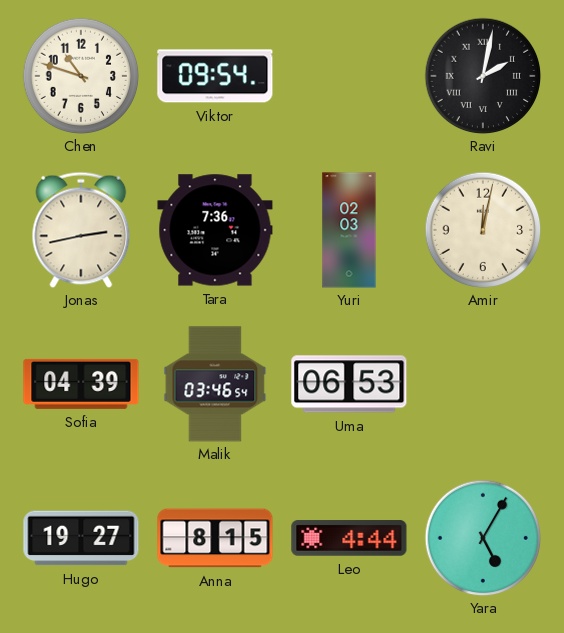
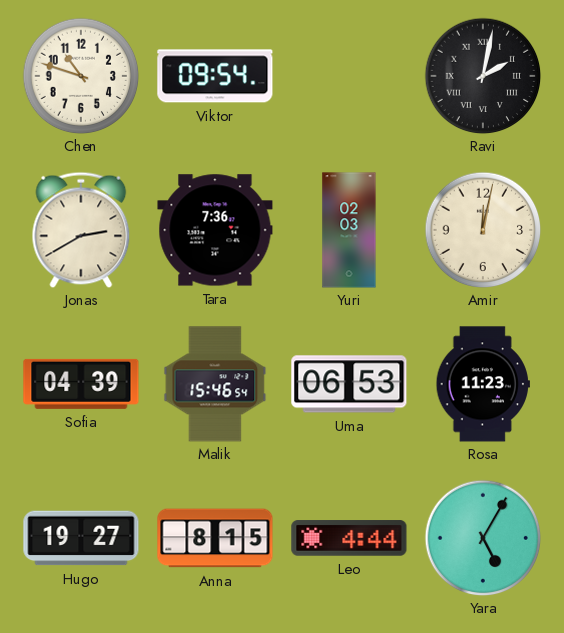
Jonas: 2:43 -> 2:40 (81, 230)
Malik: 03:46 -> 15:46 (215, 384)
Rosa: none -> 11:23 (483, 384)
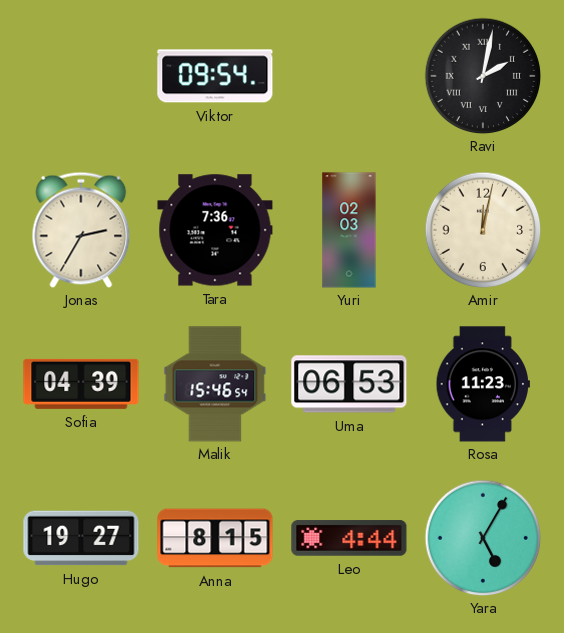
Chen: 10:48 -> none (81, 76)
Jonas: 2:40 -> 2:35 (81, 230)
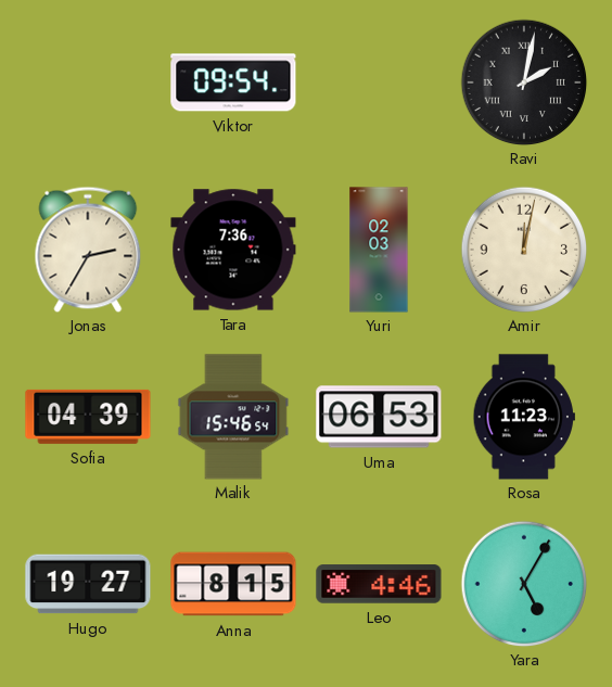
Leo: 4:44 -> 4:46 (379, 584)
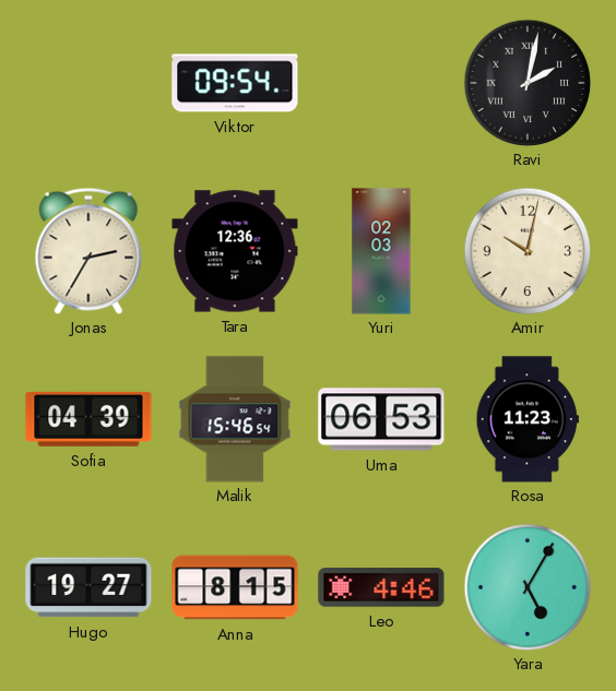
Tara: 7:36 -> 12:36 (235, 251)
Amir: 12:02 -> 10:02 (528, 251)
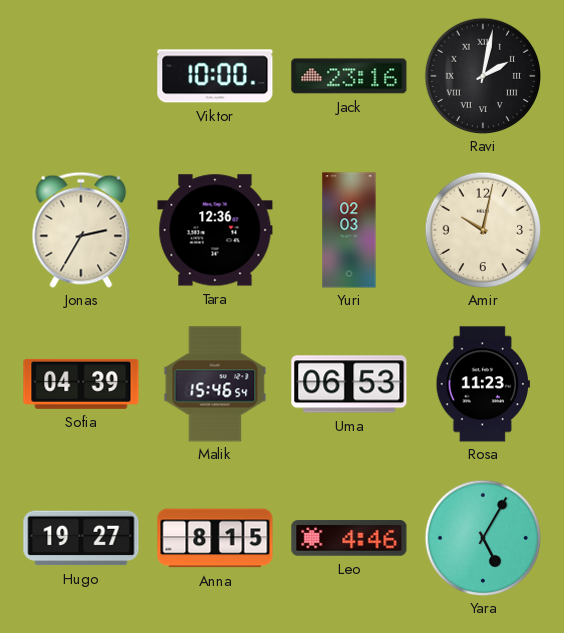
Viktor: 09:54 -> 10:00 (215, 76)
Jack: none -> 23:16 (349, 76)
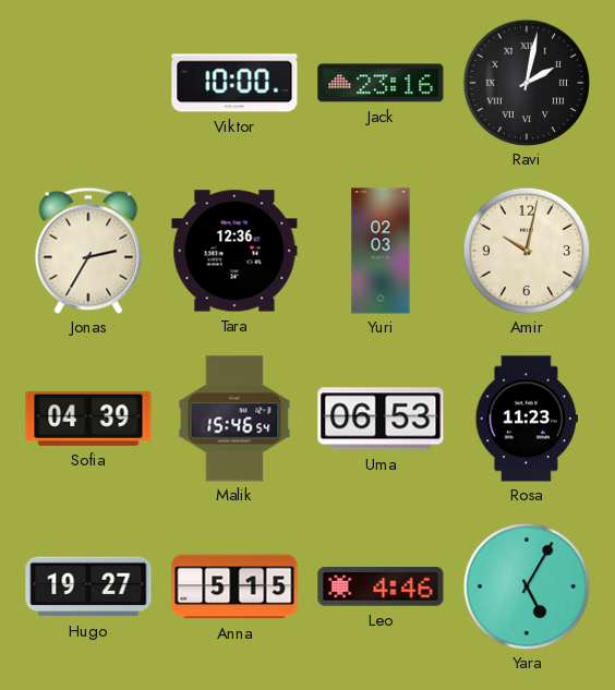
Anna: 8:15 -> 5:15 (234, 586)
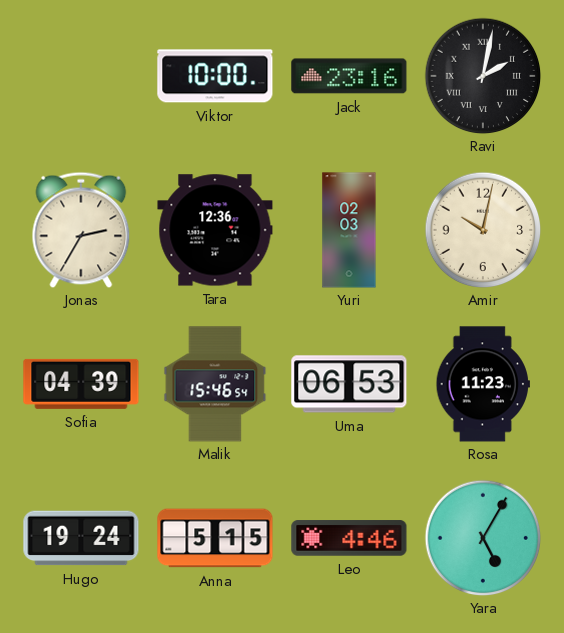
Hugo: 19:27 -> 19:24 (81, 538)
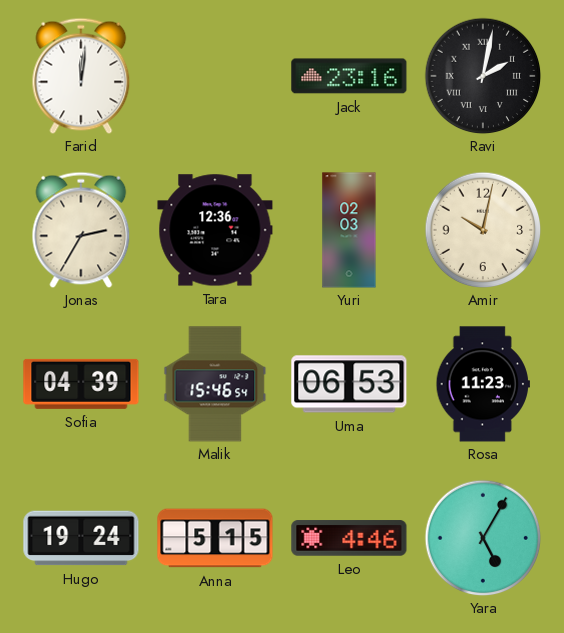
Farid: none -> 12:01 (81, 76)
Viktor: 10:00 -> none (215, 76)
